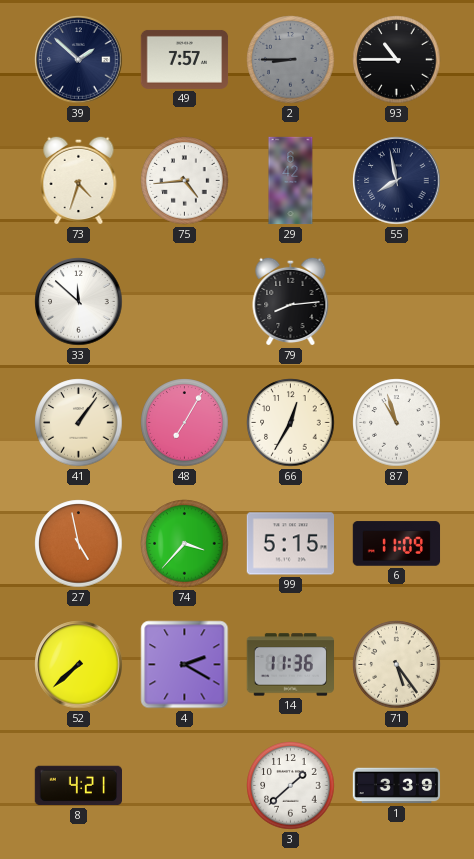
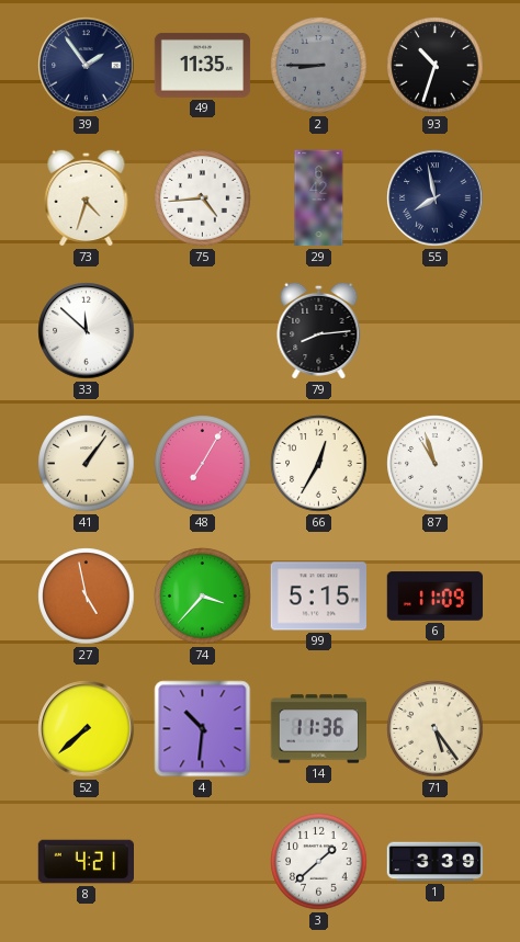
39: 1:52 -> 1:54 (87, 66)
49: 7:57 -> 11:35 (203, 65)
93: 10:45 -> 10:33 (436, 66)
4: 2:20 -> 10:31 (203, 729)
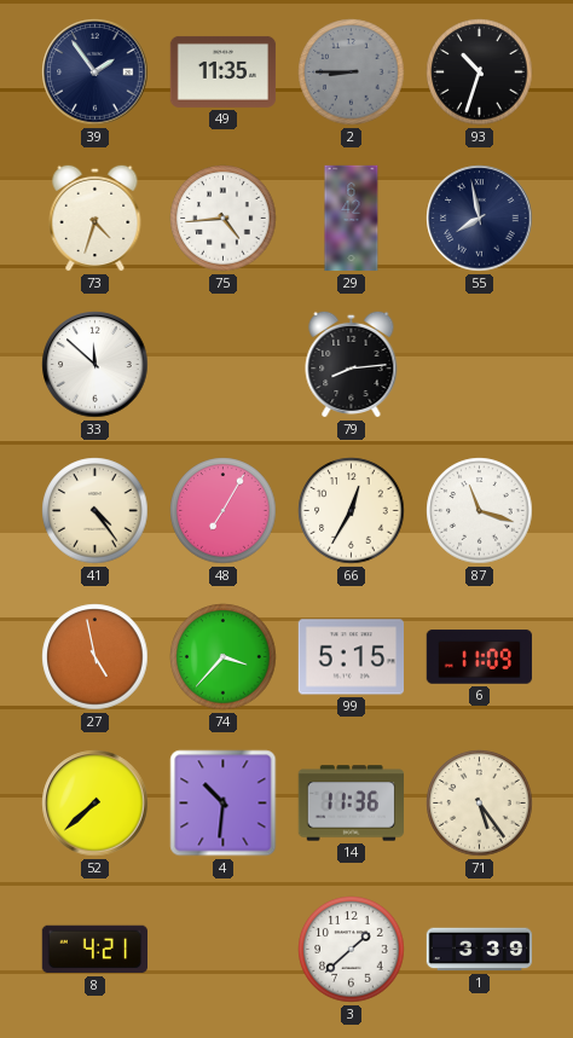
41: 1:06 -> 4:24 (95, 511)
87: 10:57 -> 11:18 (480, 511)
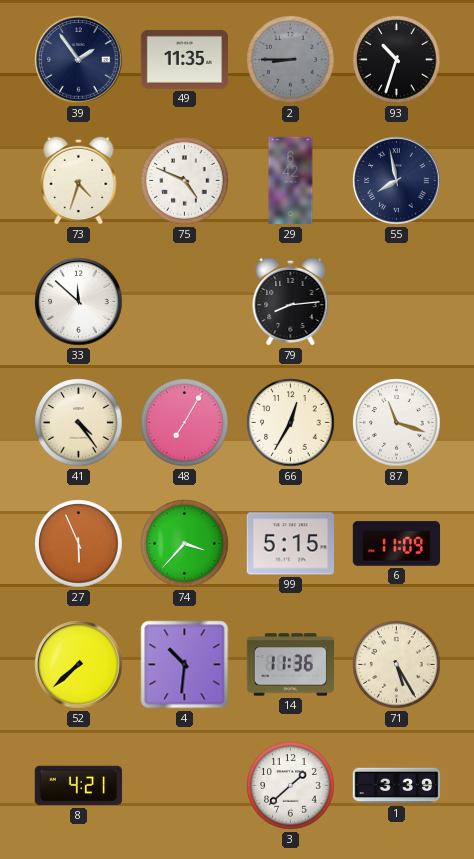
75: 4:44 -> 4:49 (185, 181)
27: 4:58 -> 5:56 (79, 544)
71: 5:24 -> 5:25 (397, 665)
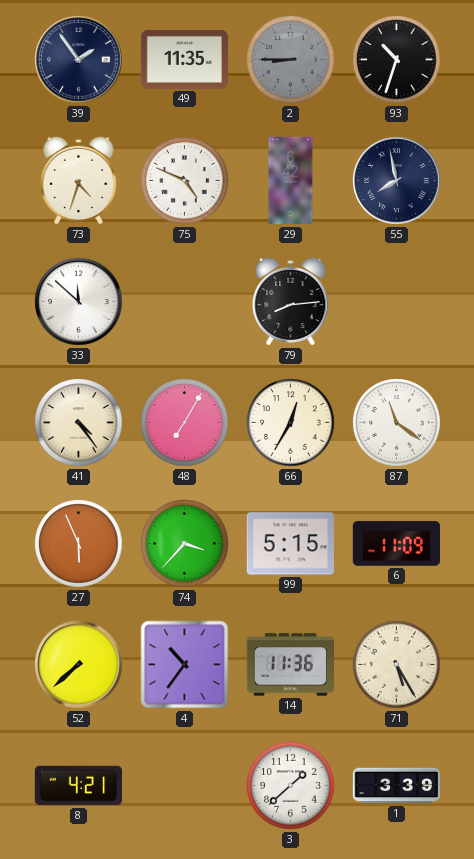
87: 11:18 -> 11:21 (397, 423)
4: 10:31 -> 10:36 (185, 665)
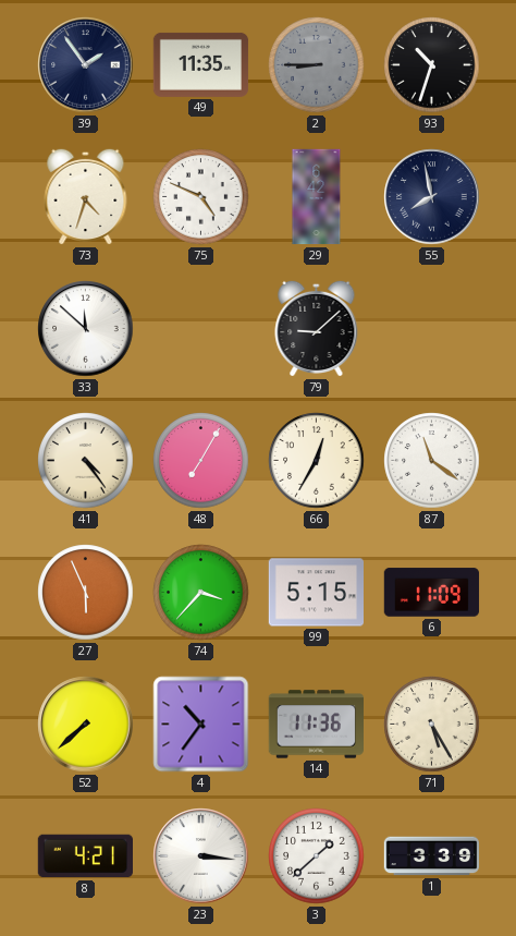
79: 8:14 -> 9:08 (317, 328)
23: none -> 3:16 (201, 856)
